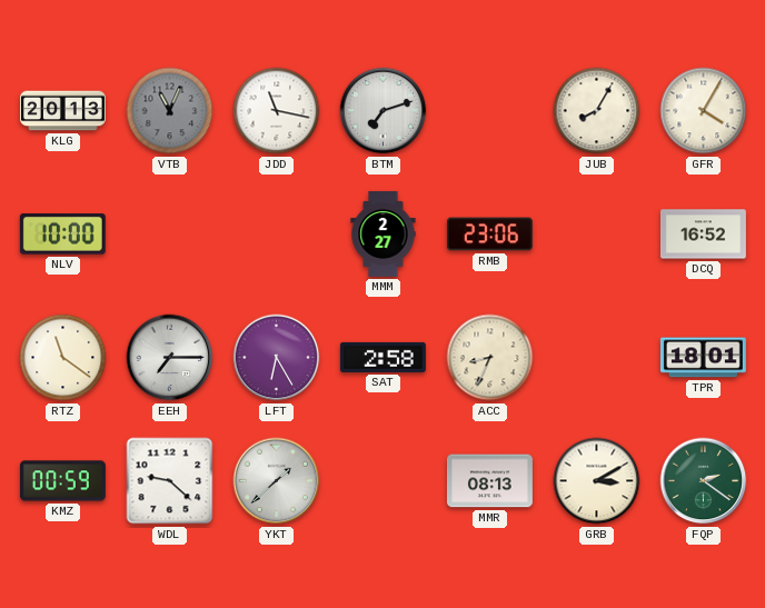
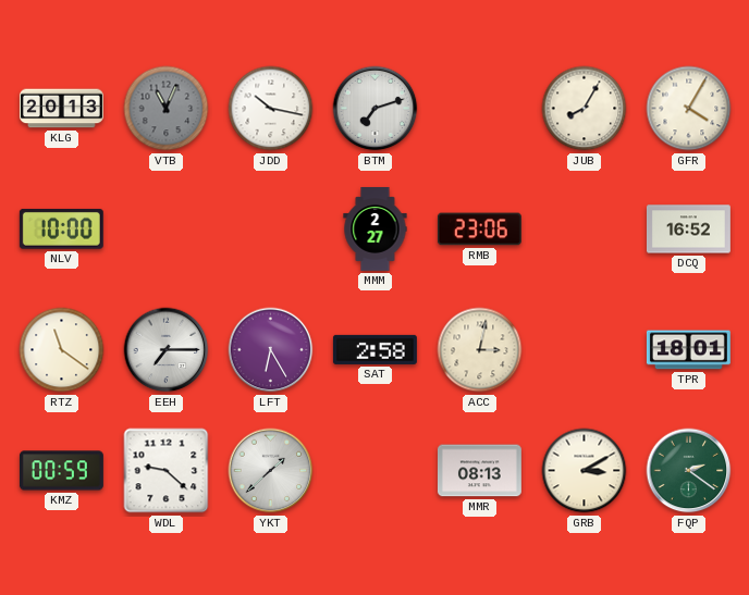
JDD: 11:17 -> 10:17 (271, 109)
ACC: 8:34 -> 3:02 (480, 350)
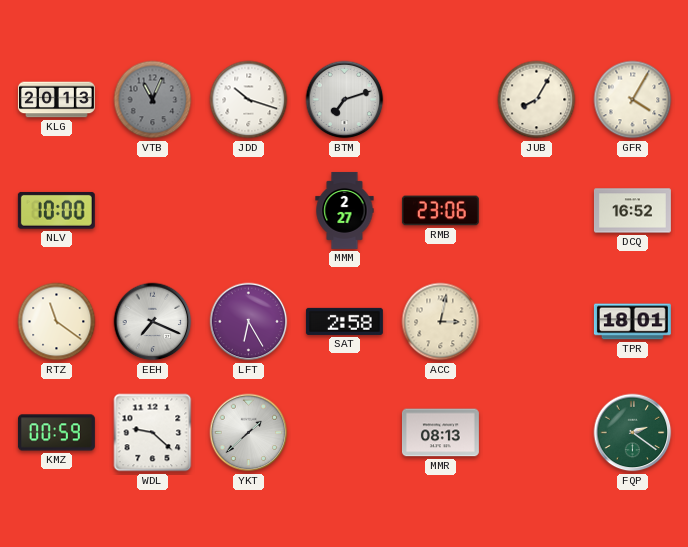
JDD: 10:17 -> 10:18 (249, 100)
EEH: 7:15 -> 7:19 (153, 322)
GRB: 3:10 -> none (585, 471)
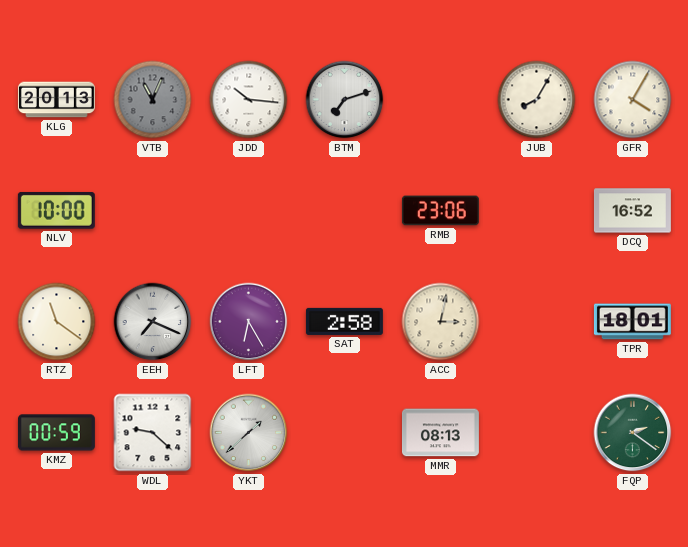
JDD: 10:18 -> 10:16 (249, 100)
MMM: 2:27 -> none (345, 210)
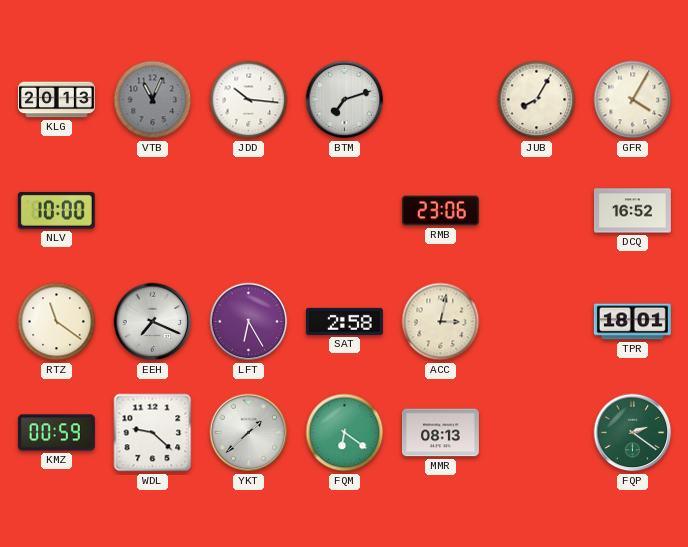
FQM: none -> 6:21 (345, 433)
